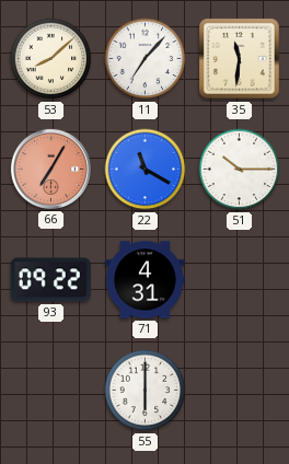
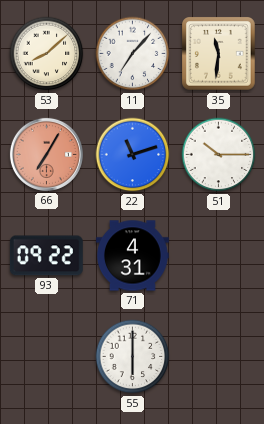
22: 11:20 -> 11:12 (133, 155)
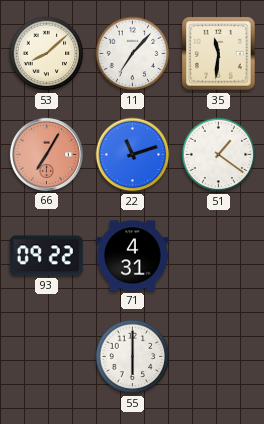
51: 10:15 -> 1:21 (219, 155)
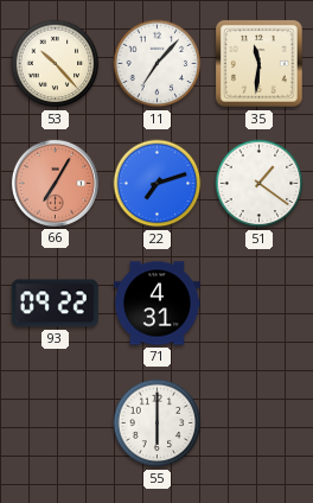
53: 8:08 -> 10:23 (56, 64)
22: 11:12 -> 7:12 (158, 184)
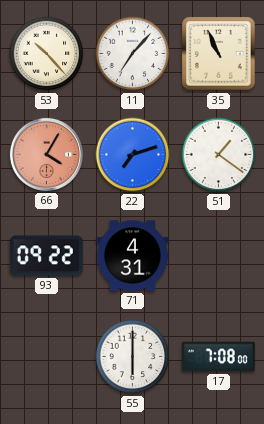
35: 11:31 -> 10:56 (219, 54)
66: 7:05 -> 4:05 (46, 154)
17: none -> 7:08 (218, 357)
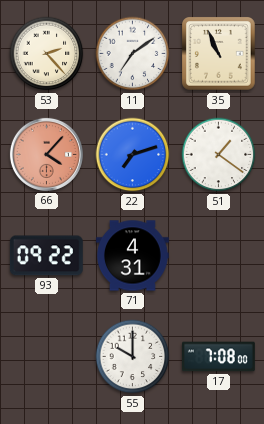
53: 10:23 -> 2:23 (47, 54)
11: 7:07 -> 7:09 (133, 54)
66: 4:05 -> 4:07 (46, 154)
55: 6:00 -> 10:00 (133, 357)
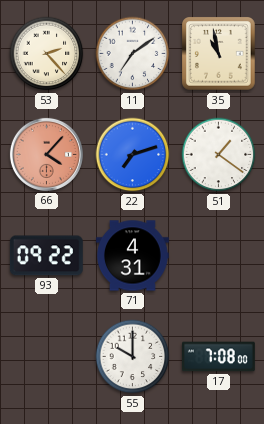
35: 10:56 -> 10:58 (219, 54)
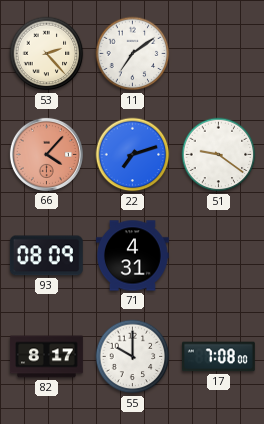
35: 10:58 -> none (219, 54)
51: 1:21 -> 9:21 (219, 155)
93: 09:22 -> 08:09 (46, 256)
82: none -> 8:17 (47, 357)
